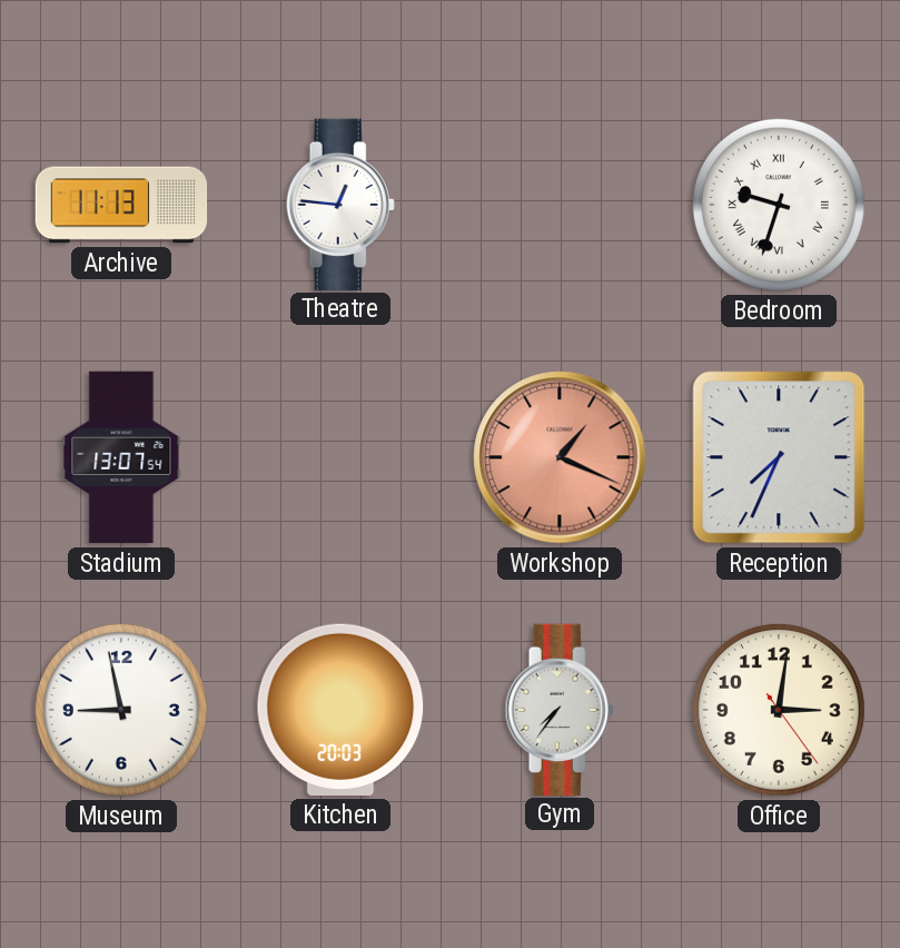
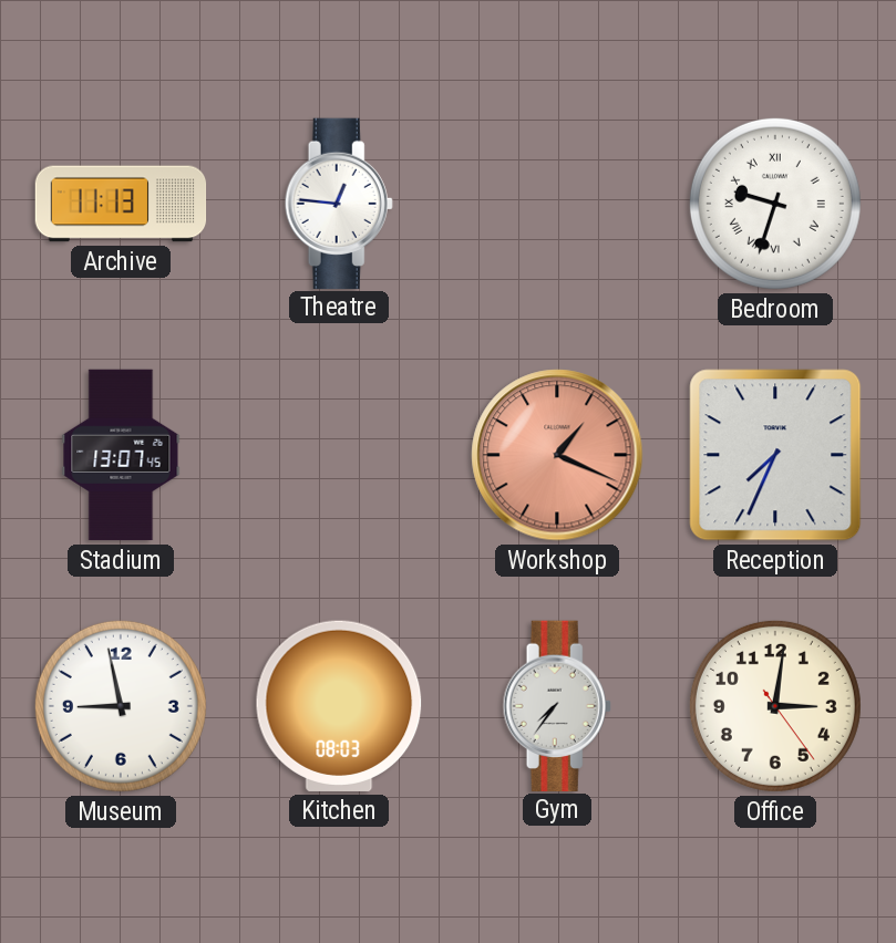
Stadium: 13:07:54 -> 13:07:45 (121, 455)
Kitchen: 20:03 -> 08:03 (339, 706)
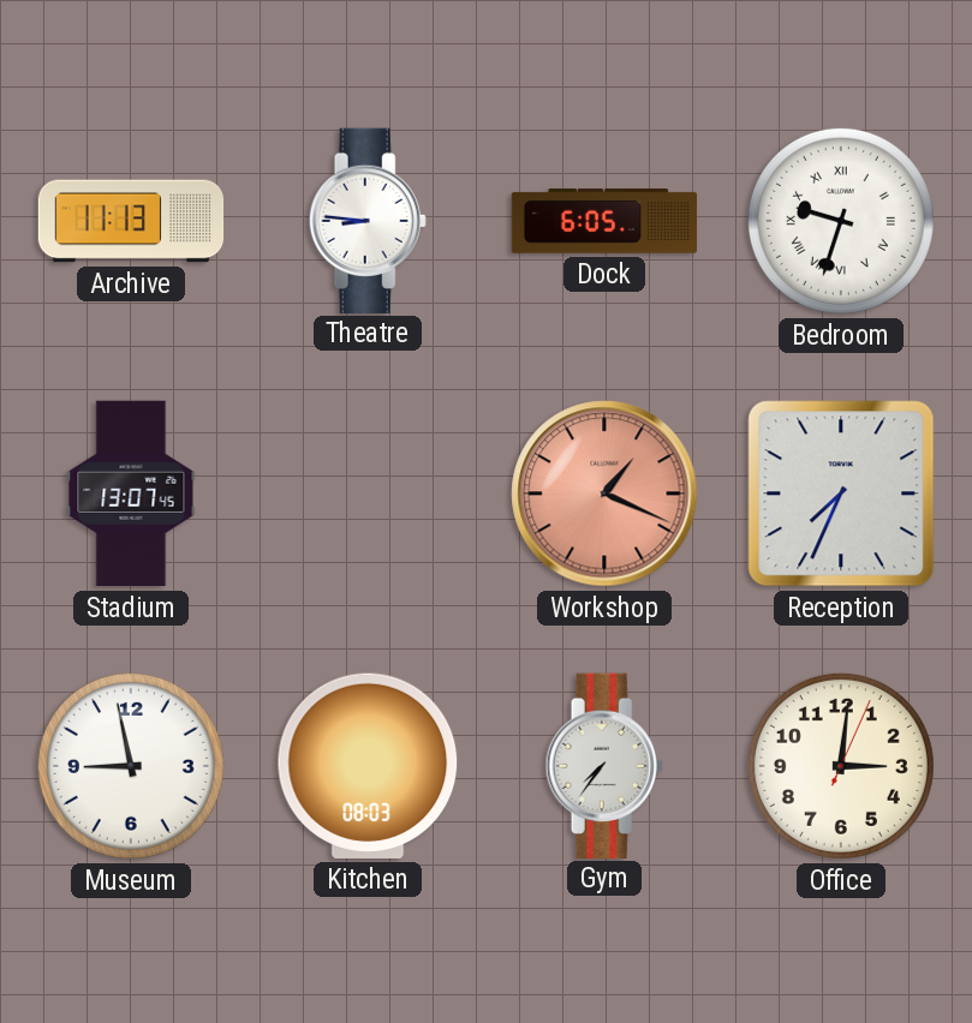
Theatre: 12:46 -> 8:46 (368, 220)
Dock: none -> 6:05 (604, 222)
Office: 3:01:24 -> 3:01:04 (841, 766)
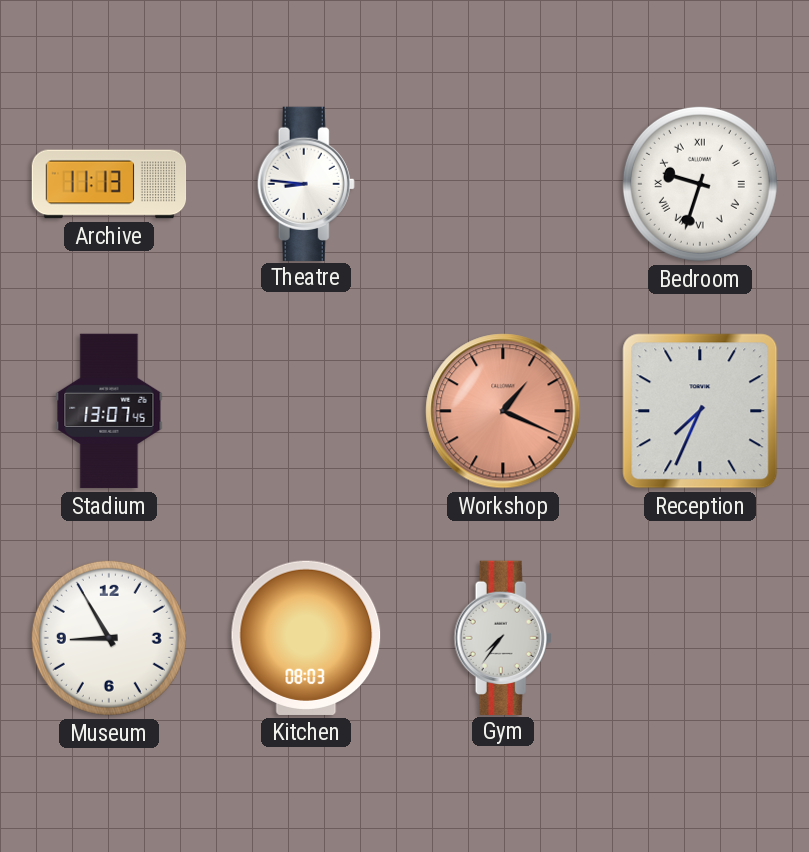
Dock: 6:05 -> none (604, 222)
Museum: 8:58 -> 8:55 (109, 638)
Office: 3:01 -> none (841, 766)
